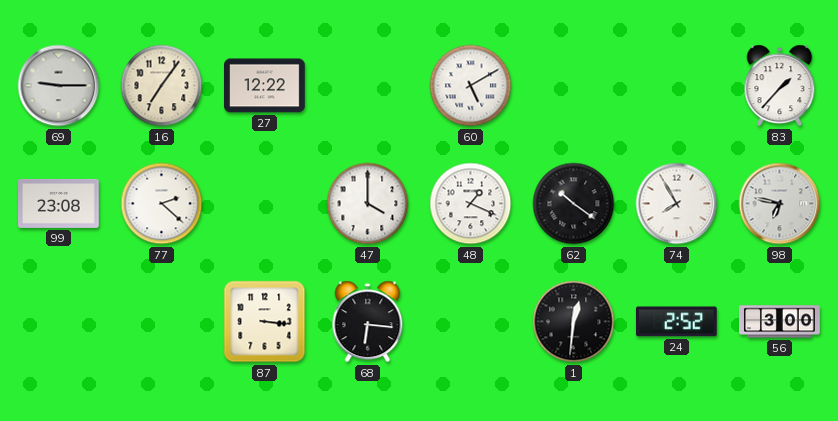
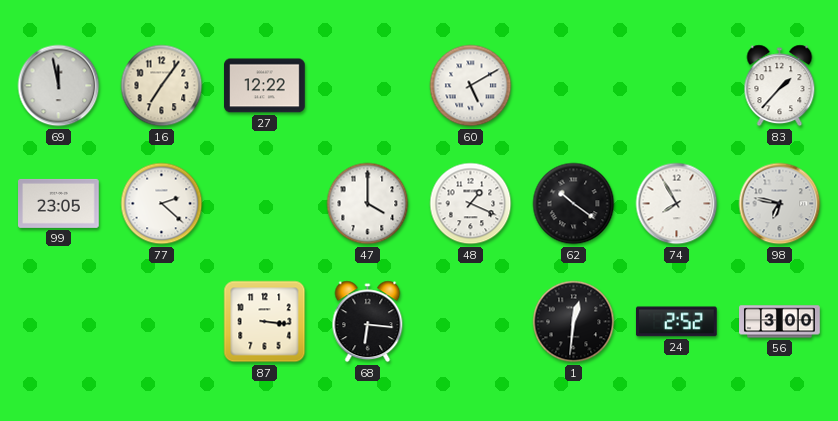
69: 9:15 -> 11:58 (59, 86)
99: 23:08 -> 23:05 (59, 203)
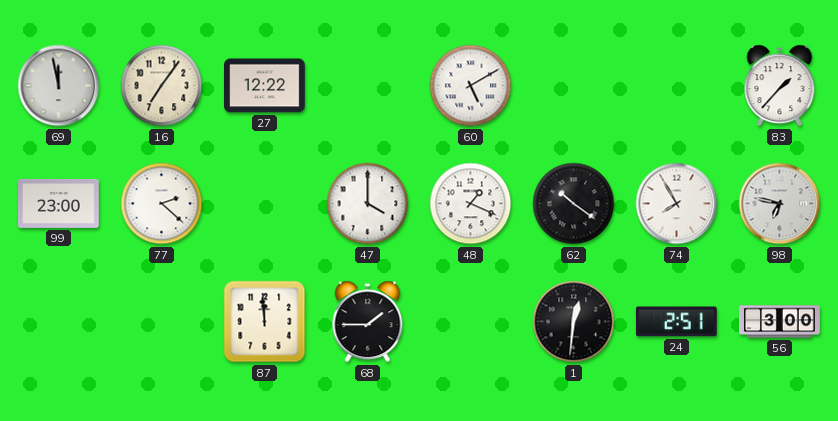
99: 23:05 -> 23:00 (59, 203)
87: 3:16 -> 11:59 (265, 322)
68: 6:16 -> 1:45 (368, 322)
24: 2:52 -> 2:51 (677, 322)
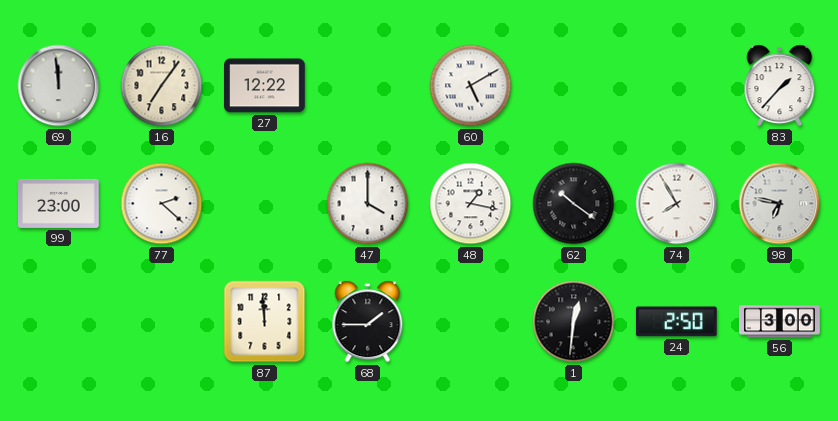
69: 11:58 -> 11:59 (59, 86)
48: 1:19 -> 1:17 (471, 204)
24: 2:51 -> 2:50 (677, 322)
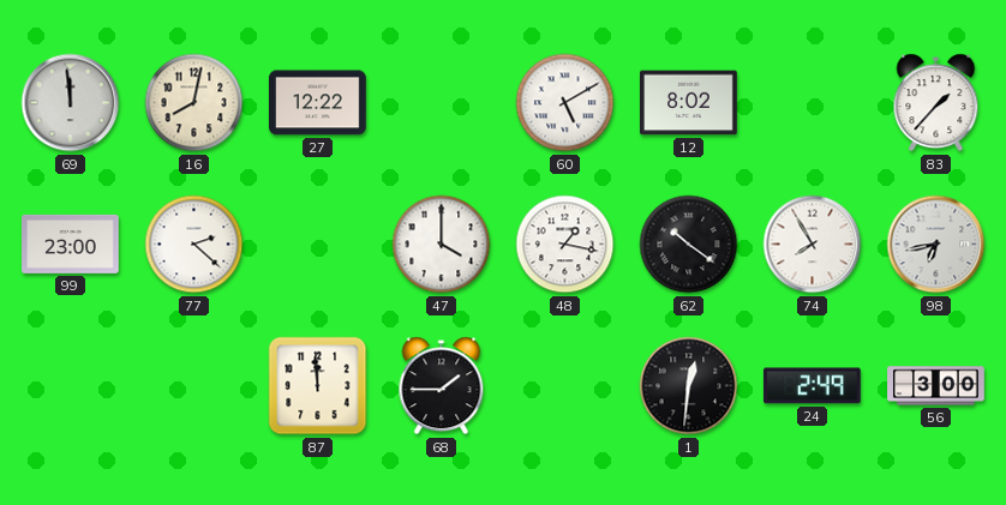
16: 7:06 -> 8:02 (194, 103)
12: none -> 8:02 (689, 103)
98: 6:47 -> 6:43 (936, 245)
24: 2:50 -> 2:49 (813, 386)
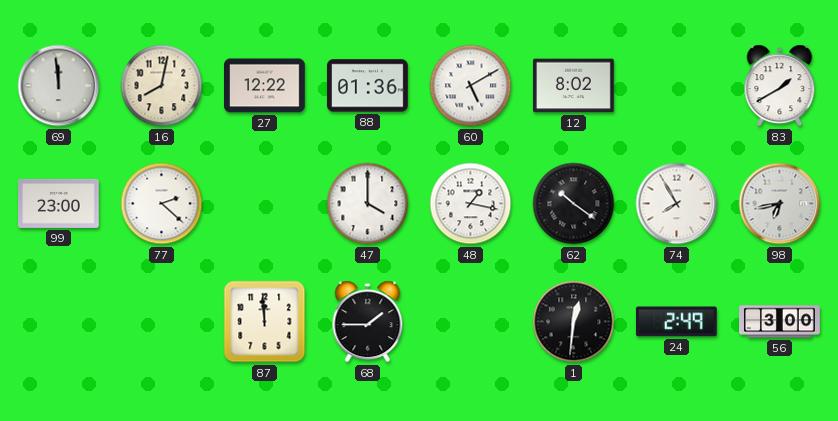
88: none -> 01:36 (368, 86)
83: 1:37 -> 1:40 (780, 86)
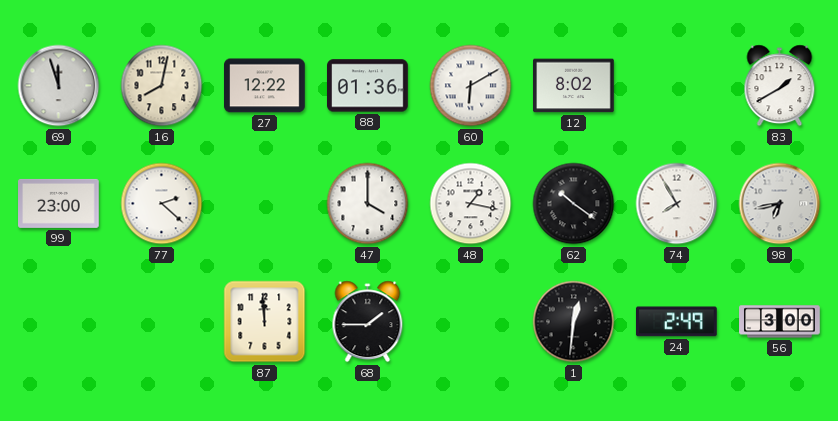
69: 11:59 -> 11:57 (59, 86)
60: 5:10 -> 6:10 (471, 86)
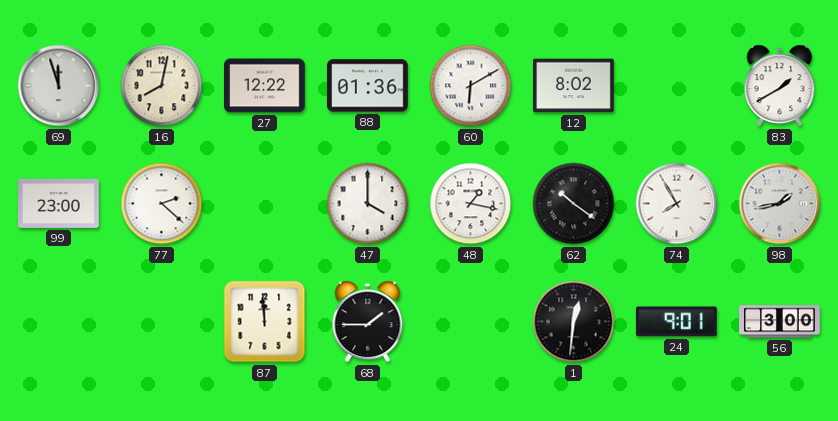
98: 6:43 -> 1:43 (780, 204)
24: 2:49 -> 9:01 (677, 322)
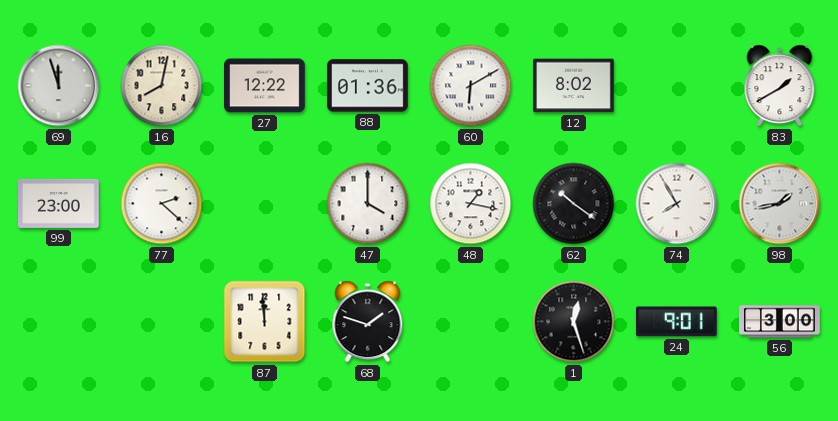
68: 1:45 -> 1:48 (368, 322)
1: 12:31 -> 12:27 (574, 322)
